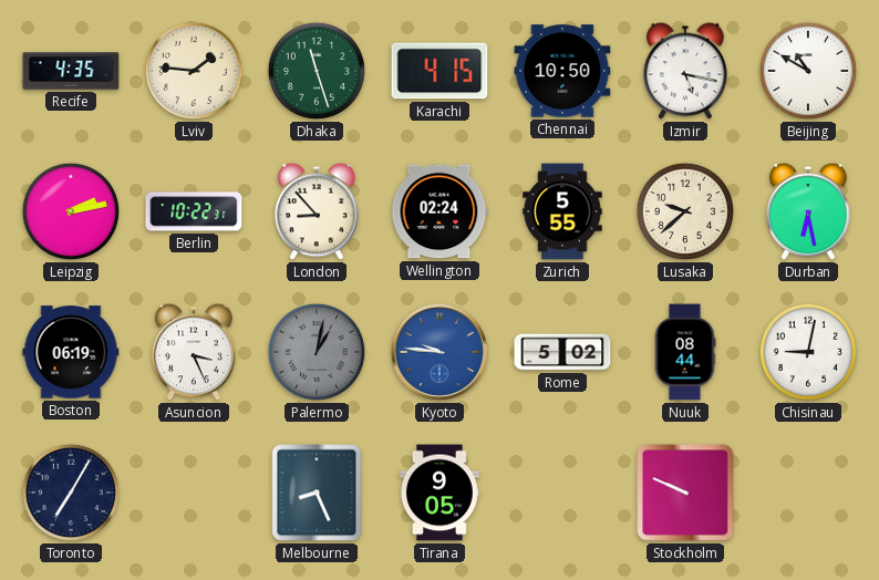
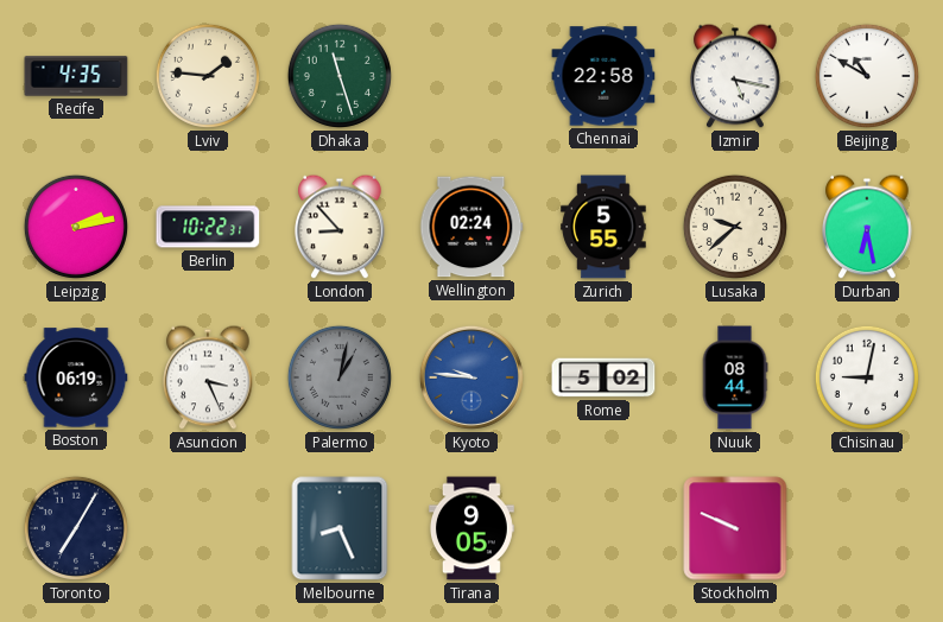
Karachi: 4:15 -> none (439, 71)
Chennai: 10:50 -> 22:58 (603, 76)
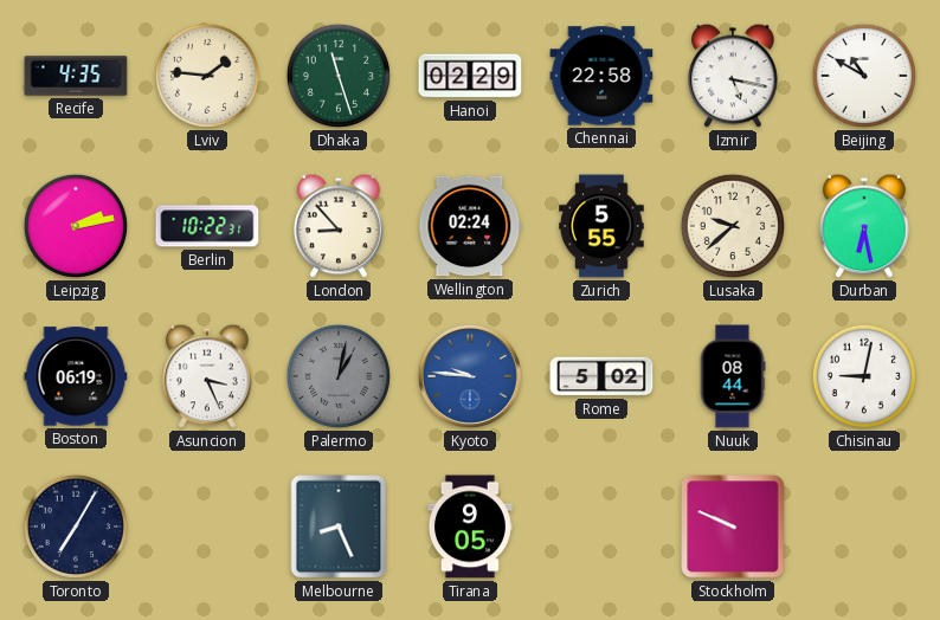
Hanoi: none -> 02:29 (470, 76)
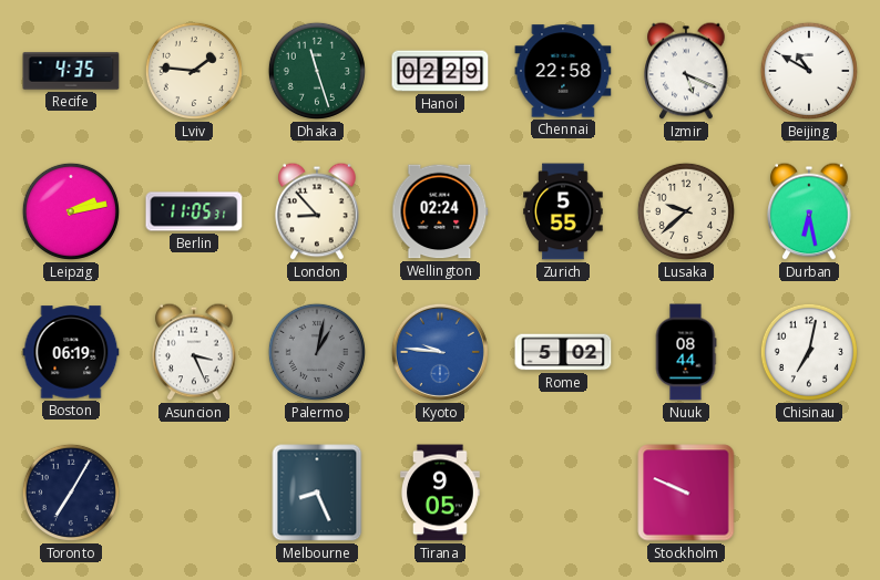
Izmir: 5:17 -> 5:19 (686, 71)
Berlin: 10:22 -> 11:05 (194, 211)
Chisinau: 9:02 -> 7:02 (809, 352)
